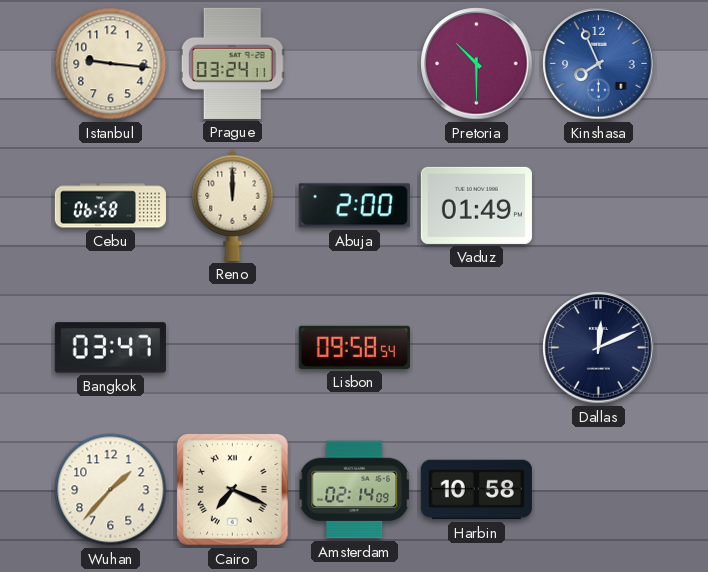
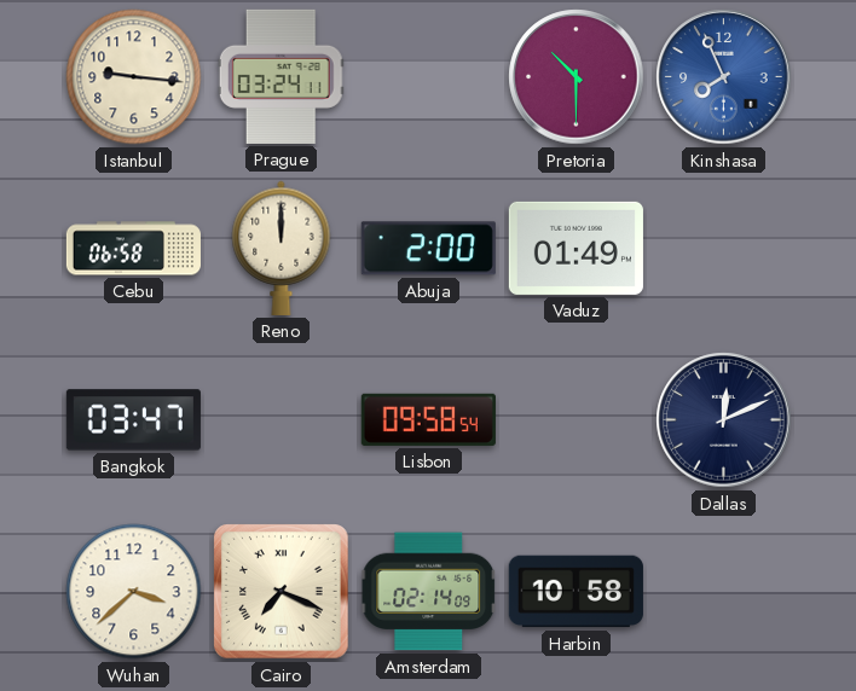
Wuhan: 1:37 -> 3:38 (134, 592)
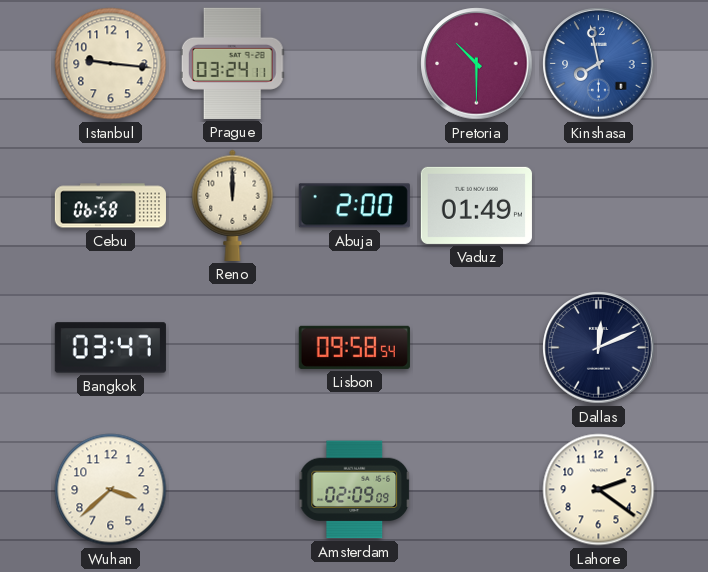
Kinshasa: 7:56 -> 7:58 (599, 64)
Cairo: 7:19 -> none (282, 592)
Amsterdam: 02:14 -> 02:09 (355, 490)
Harbin: 10:58 -> none (576, 592)
Lahore: none -> 2:21 (599, 490)
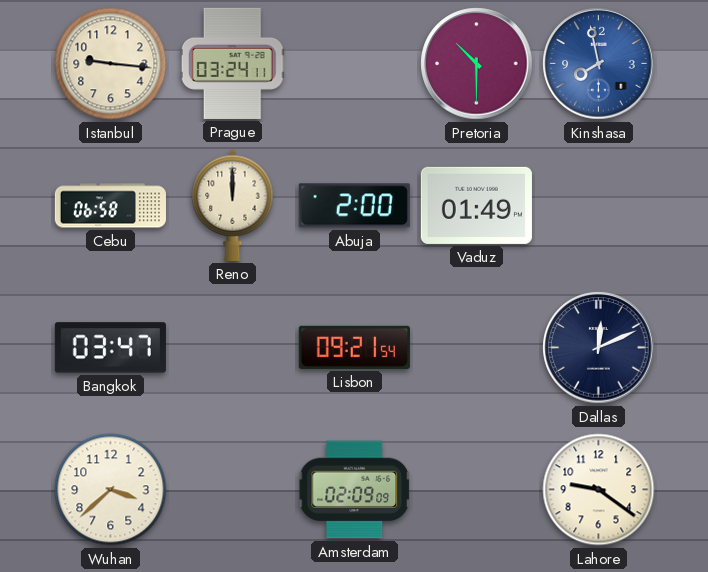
Lisbon: 09:58 -> 09:21 (354, 347)
Lahore: 2:21 -> 9:21 (599, 490)
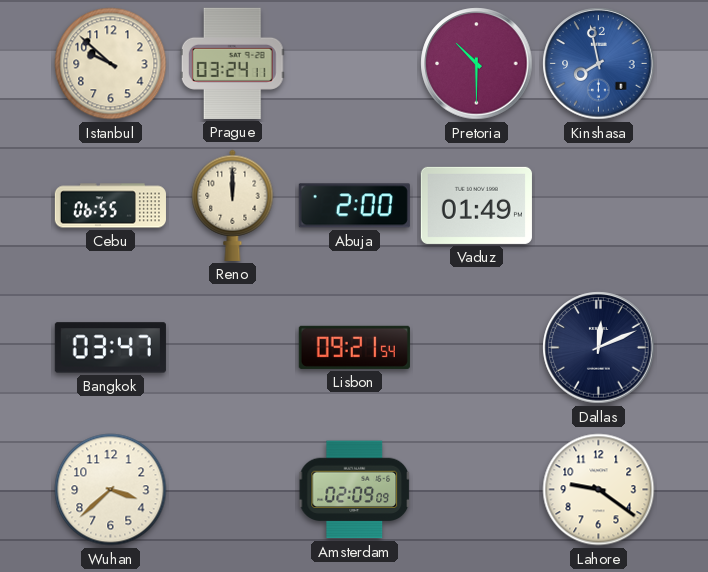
Istanbul: 9:16 -> 9:52 (111, 64)
Cebu: 06:58 -> 06:55 (110, 206)
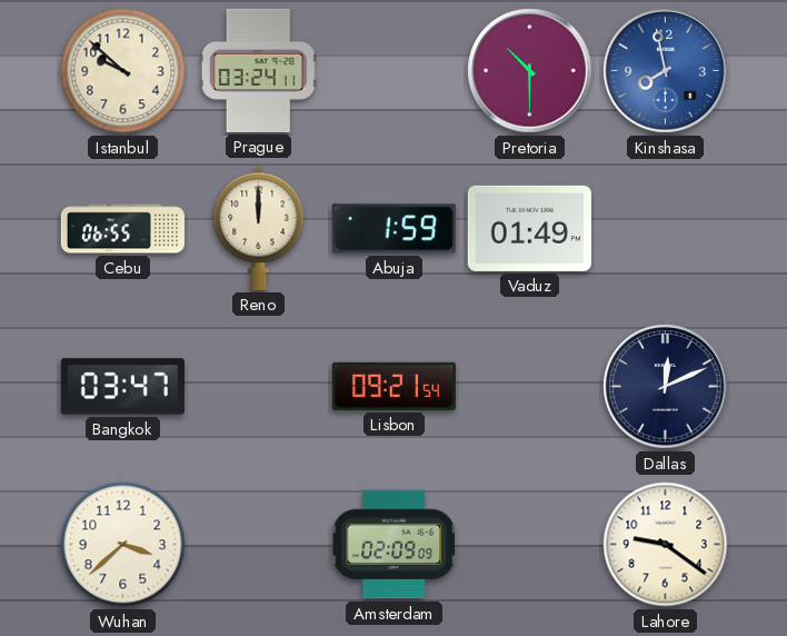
Abuja: 2:00 -> 1:59 (393, 229)
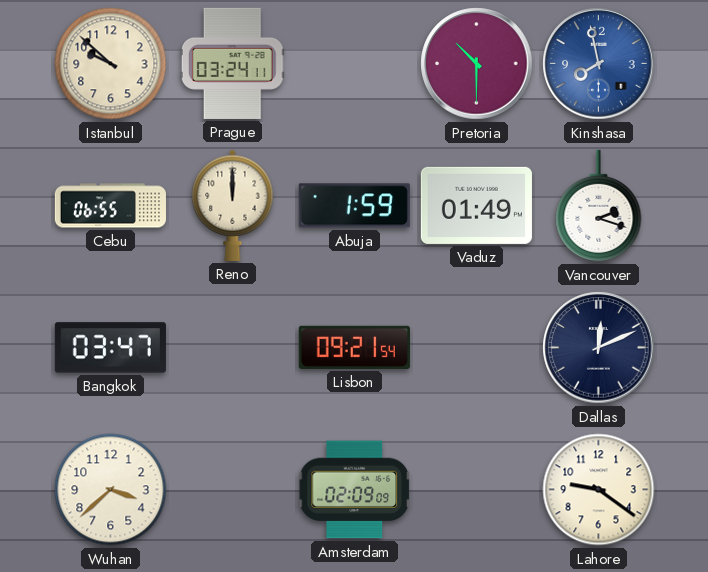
Vancouver: none -> 2:18 (599, 206)
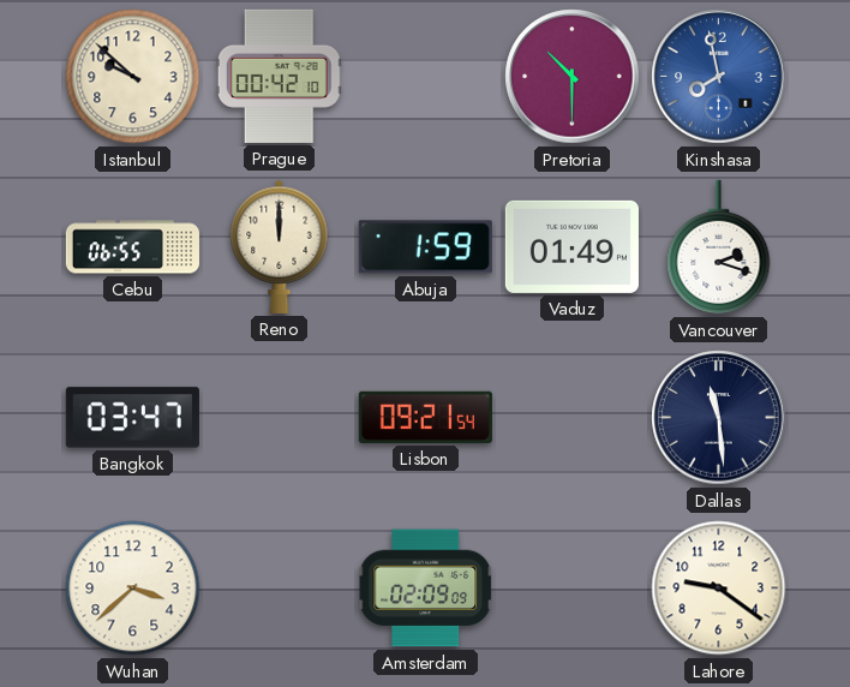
Prague: 03:24 -> 00:42 (279, 76)
Dallas: 12:11 -> 11:29 (719, 418)
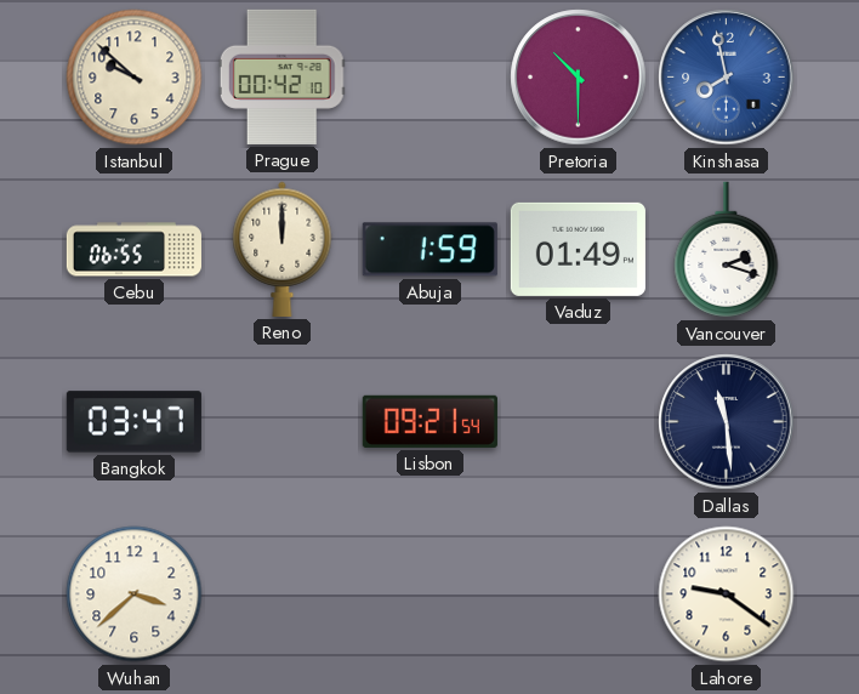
Amsterdam: 02:09 -> none (426, 589)
